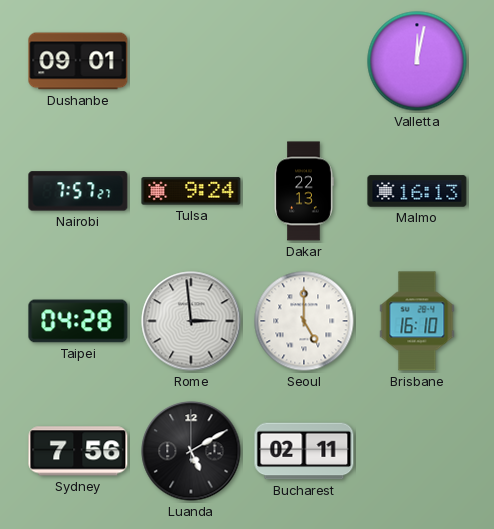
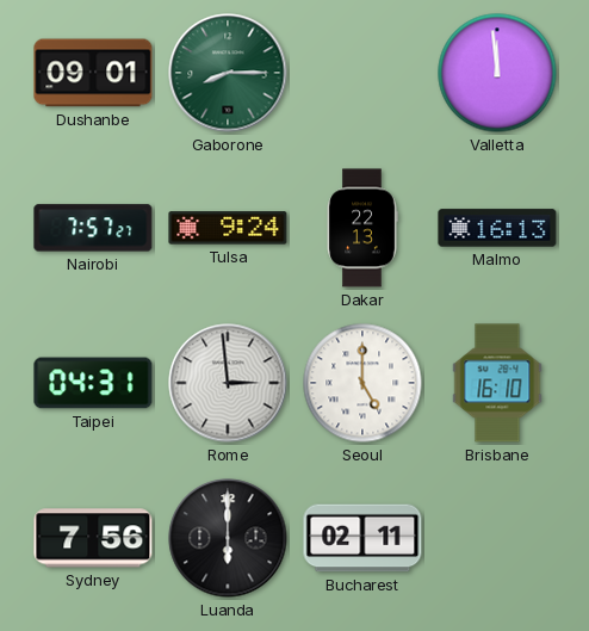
Gaborone: none -> 8:15 (228, 73)
Valletta: 12:02 -> 11:59 (497, 73)
Taipei: 04:28 -> 04:31 (93, 383)
Luanda: 5:10 -> 6:00 (228, 538)
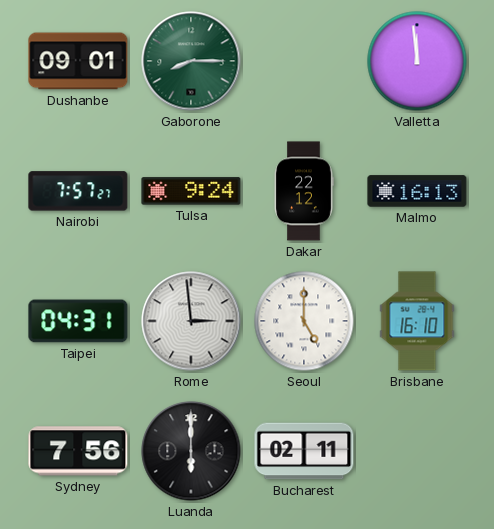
Dakar: 22:13 -> 22:12 (304, 191)
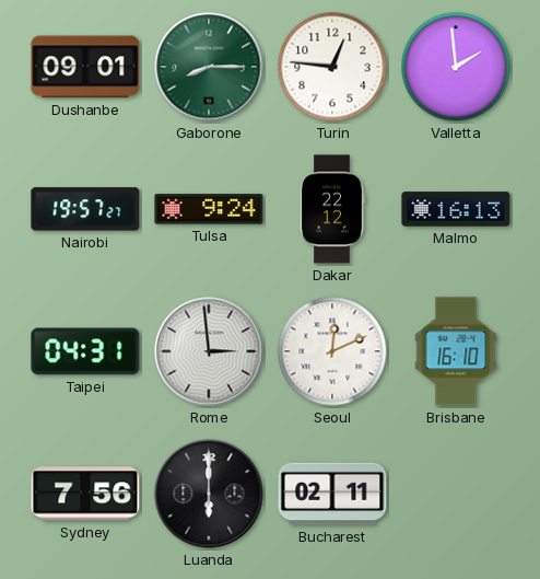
Turin: none -> 12:46 (332, 67)
Valletta: 11:59 -> 1:59 (456, 67)
Nairobi: 7:57 -> 19:57 (85, 209)
Seoul: 5:00 -> 12:11 (332, 351)
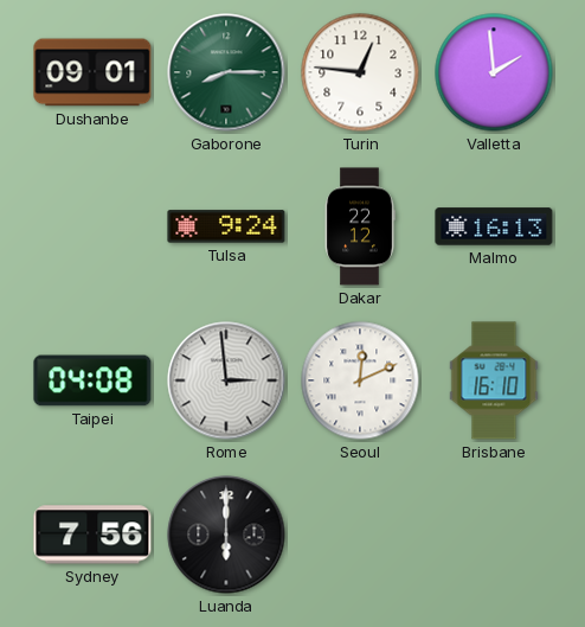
Nairobi: 19:57 -> none (85, 209)
Taipei: 04:31 -> 04:08 (92, 380)
Bucharest: 02:11 -> none (332, 494)
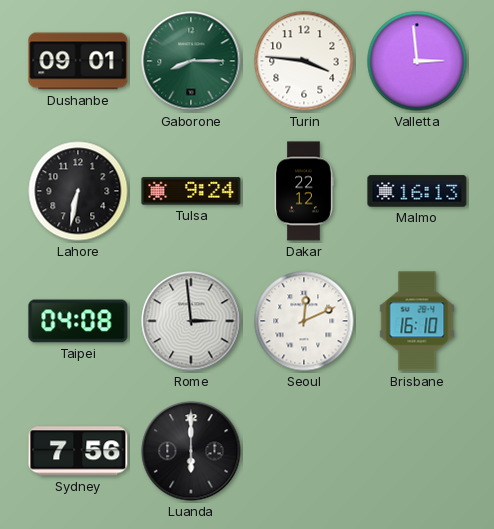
Turin: 12:46 -> 3:46 (304, 61)
Valletta: 1:59 -> 2:59 (417, 61)
Lahore: none -> 6:32 (78, 191)
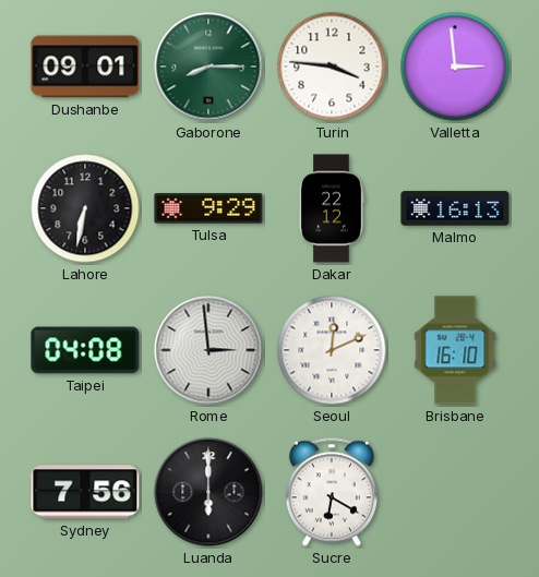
Tulsa: 9:24 -> 9:29 (208, 208)
Sucre: none -> 6:20 (332, 492)
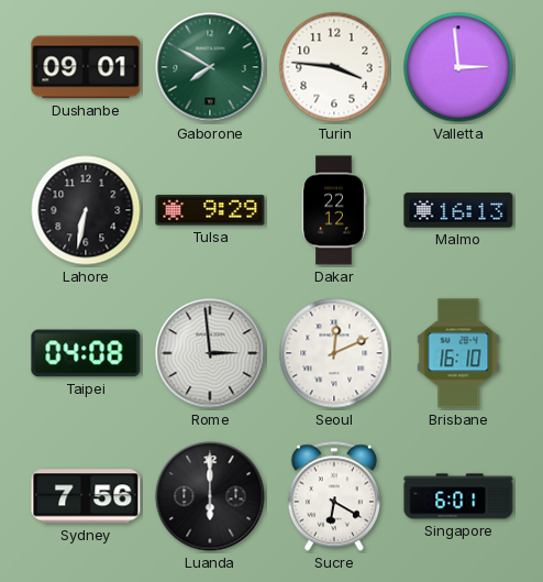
Gaborone: 8:15 -> 7:50 (210, 67)
Singapore: none -> 6:01 (458, 496)
